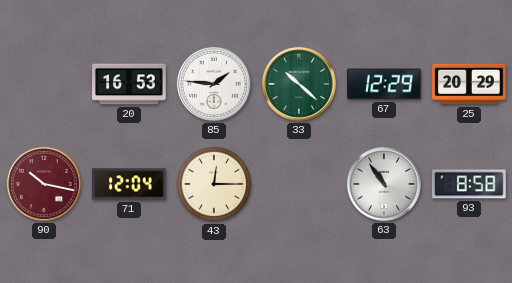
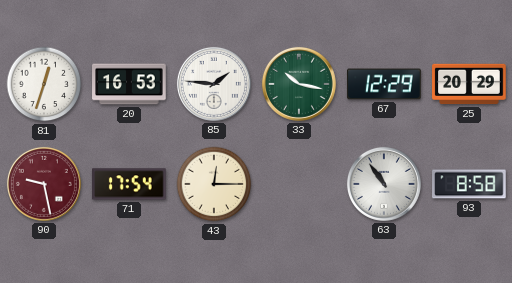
81: none -> 12:33 (44, 84)
33: 10:22 -> 10:17 (299, 84)
90: 10:17 -> 9:28 (44, 184)
71: 12:04 -> 17:54 (130, 184)
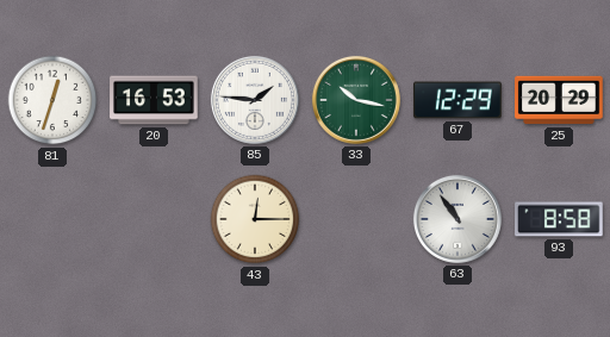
90: 9:28 -> none (44, 184)
71: 17:54 -> none (130, 184)
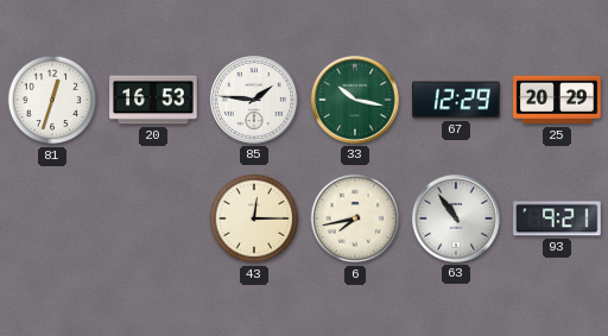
6: none -> 7:43 (355, 218)
93: 8:58 -> 9:21 (557, 218)
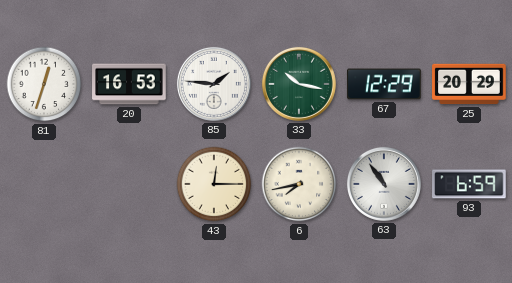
93: 9:21 -> 6:59 (469, 184)
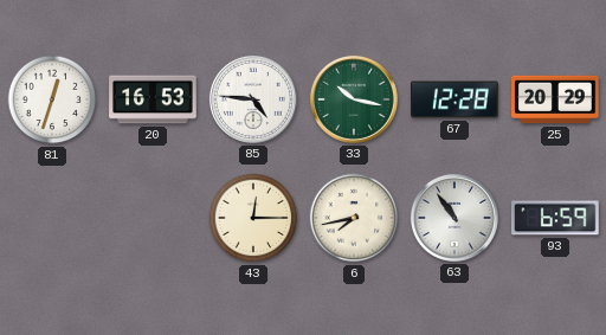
85: 1:46 -> 4:46 (253, 99)
67: 12:29 -> 12:28 (454, 99)
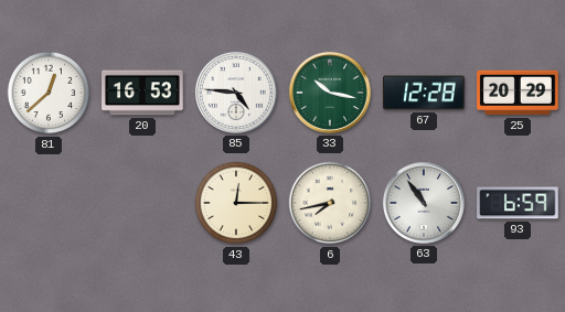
81: 12:33 -> 12:38 (49, 93)
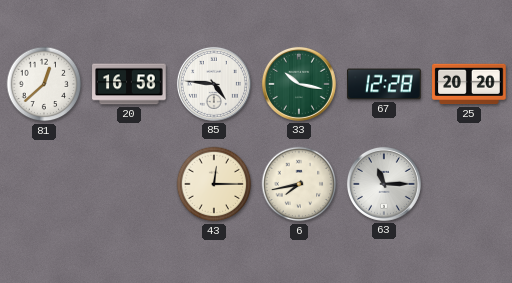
20: 16:53 -> 16:58 (129, 84)
25: 20:29 -> 20:20 (469, 84)
63: 10:54 -> 11:15 (384, 184)
93: 6:59 -> none (518, 203)
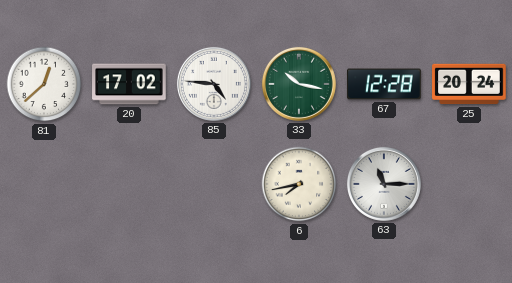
20: 16:58 -> 17:02 (129, 84)
25: 20:20 -> 20:24 (469, 84)
43: 12:15 -> none (214, 184)
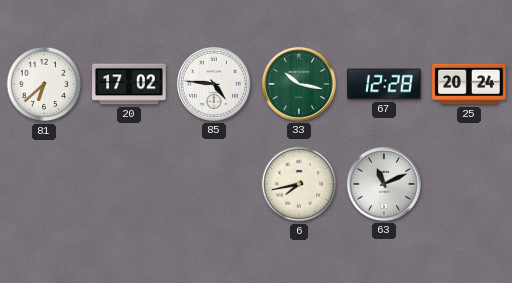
81: 12:38 -> 6:38 (44, 84)
63: 11:15 -> 11:11 (384, 184)
